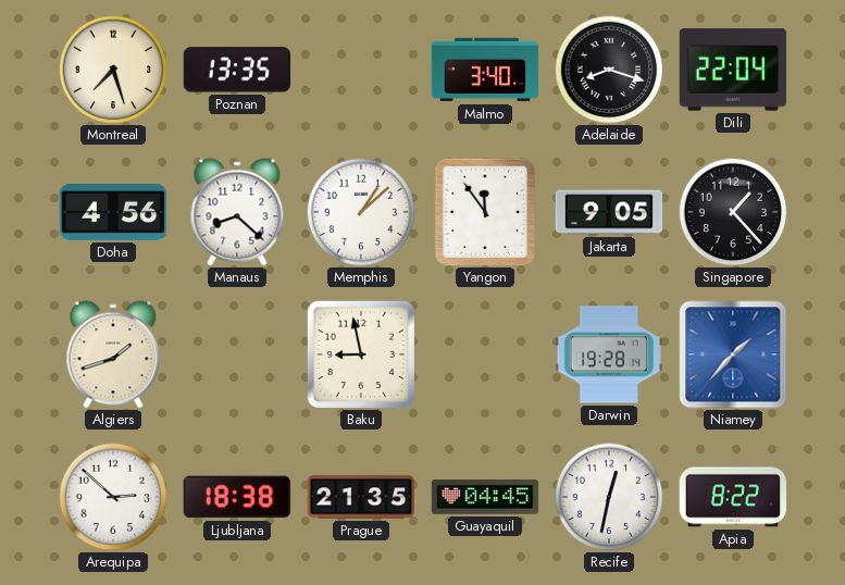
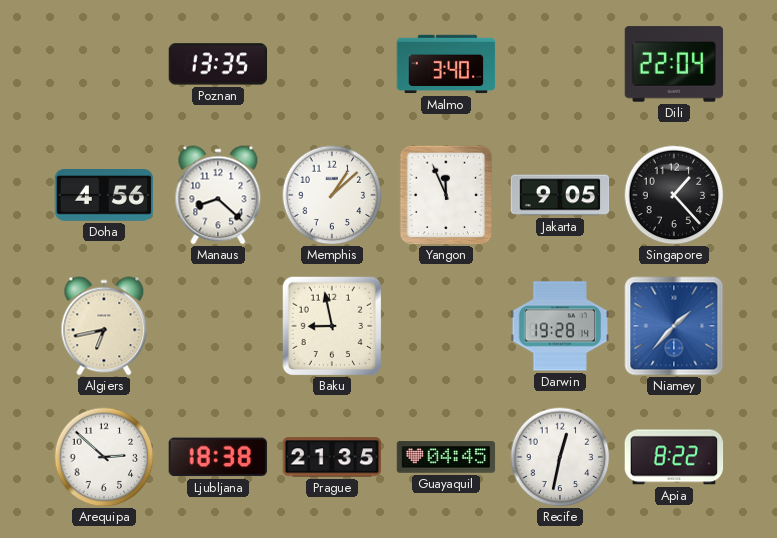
Montreal: 7:27 -> none (113, 70)
Adelaide: 8:18 -> none (609, 70)
Yangon: 11:54 -> 11:56 (446, 195)
Algiers: 1:42 -> 6:43 (104, 326)
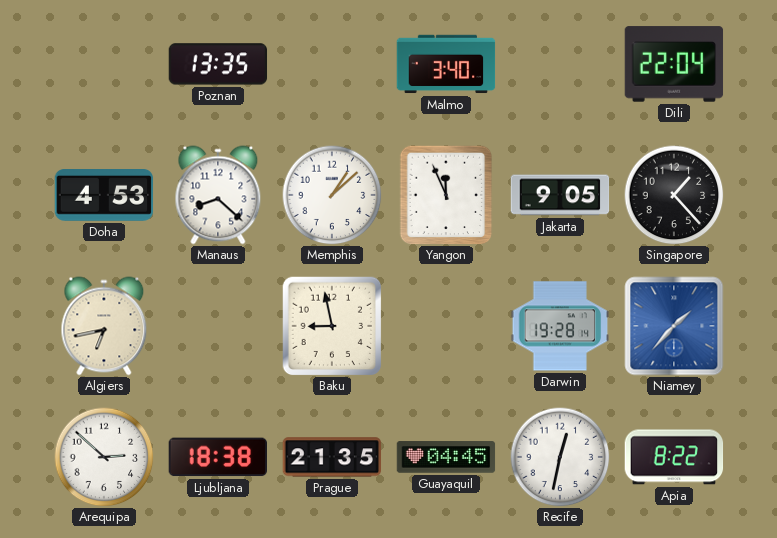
Doha: 4:56 -> 4:53 (104, 196)
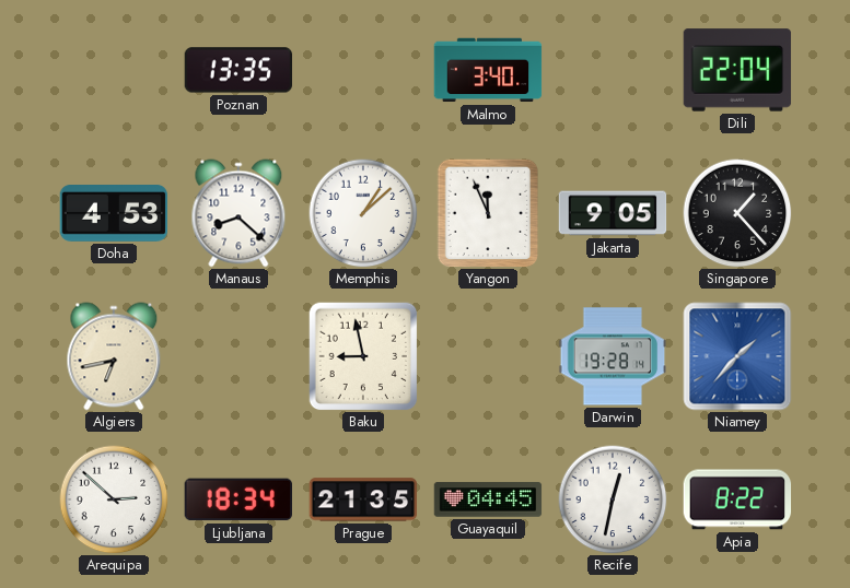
Ljubljana: 18:38 -> 18:34 (237, 499)
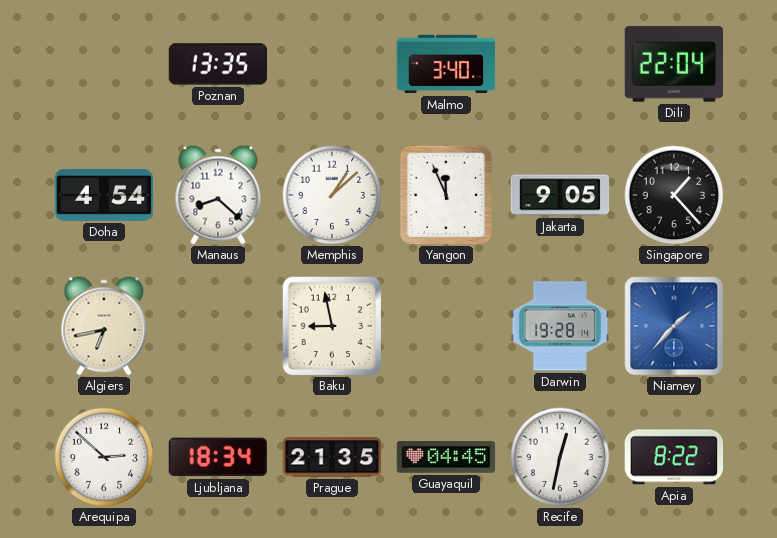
Doha: 4:53 -> 4:54 (104, 196)
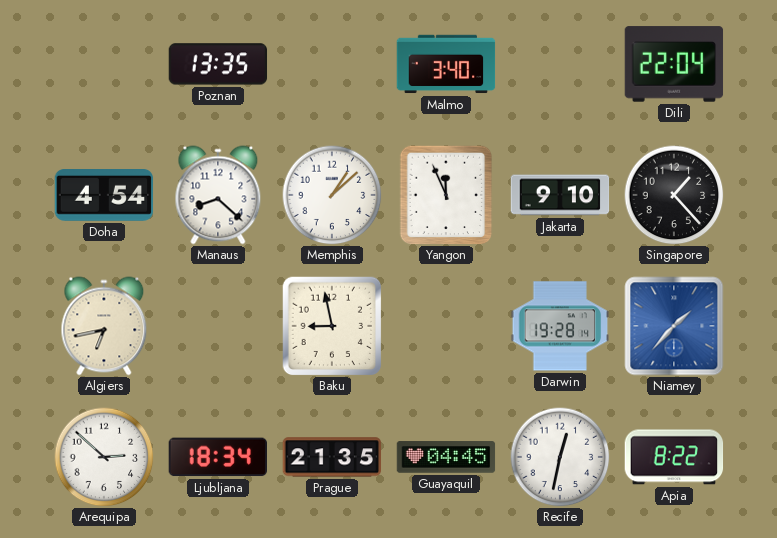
Jakarta: 9:05 -> 9:10 (560, 195)
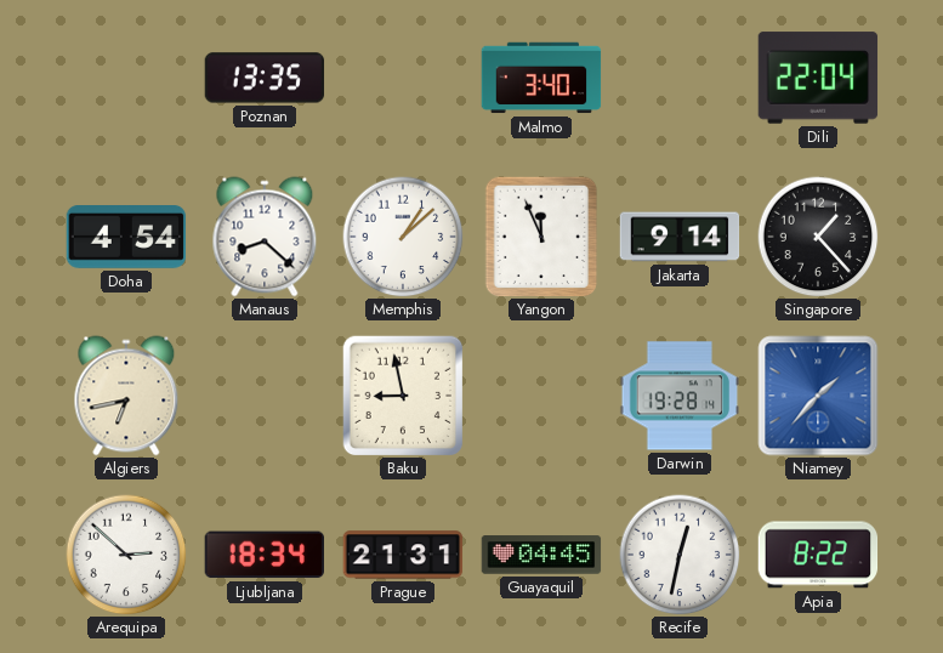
Jakarta: 9:10 -> 9:14 (680, 237)
Prague: 21:35 -> 21:31 (403, 555)
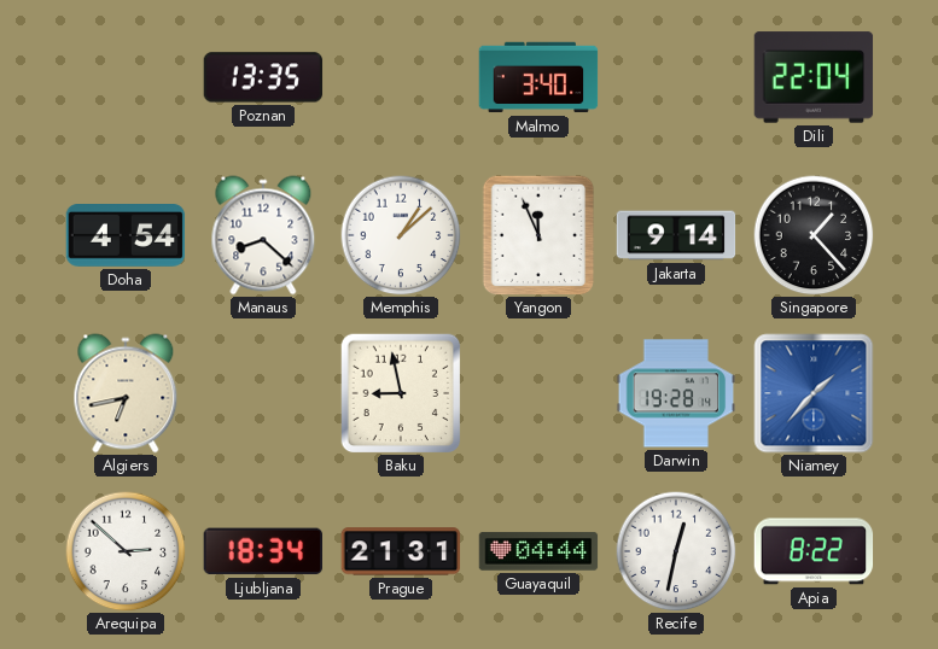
Guayaquil: 04:45 -> 04:44 (538, 551)
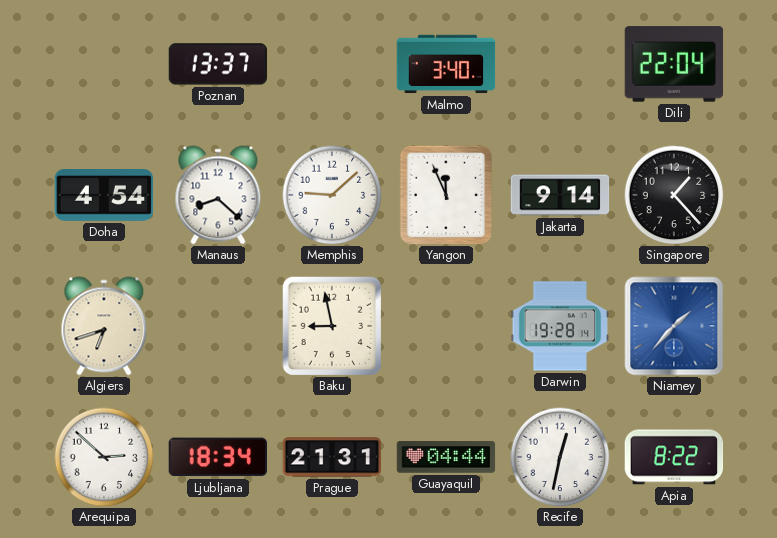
Poznan: 13:35 -> 13:37 (218, 64)
Memphis: 1:08 -> 9:08 (332, 195)
Algiers: 6:43 -> 6:42 (104, 326)
